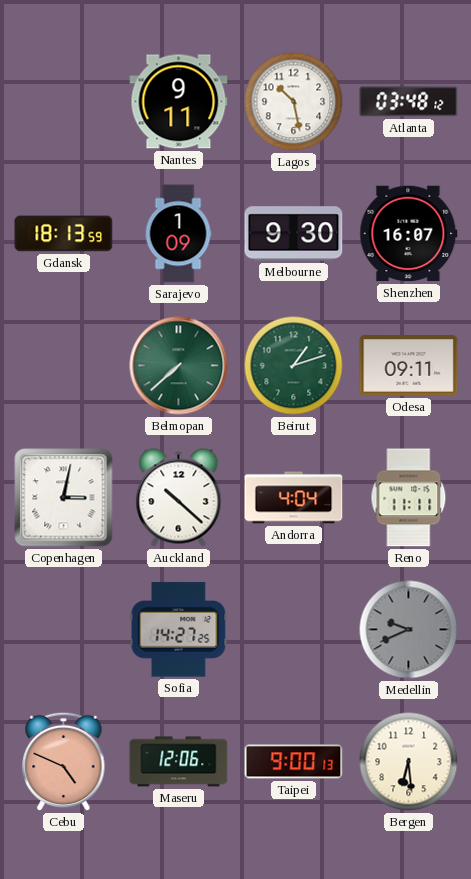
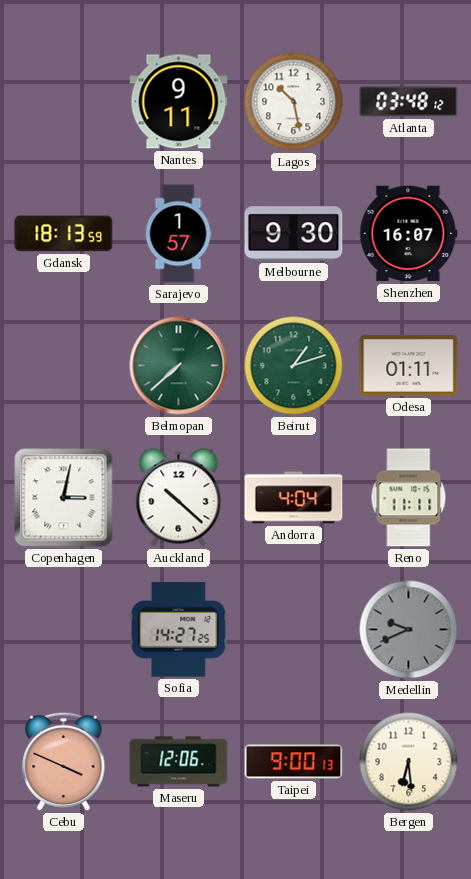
Sarajevo: 1:09 -> 1:57 (178, 234)
Odesa: 09:11 -> 01:11 (409, 366)
Cebu: 4:49 -> 3:49 (64, 762)
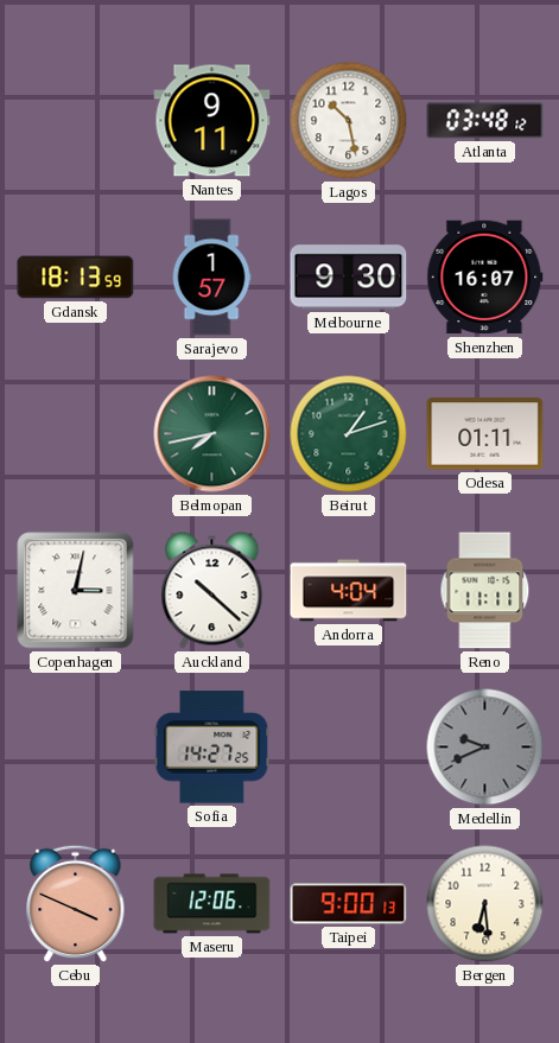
Belmopan: 7:38 -> 7:43 (212, 434)
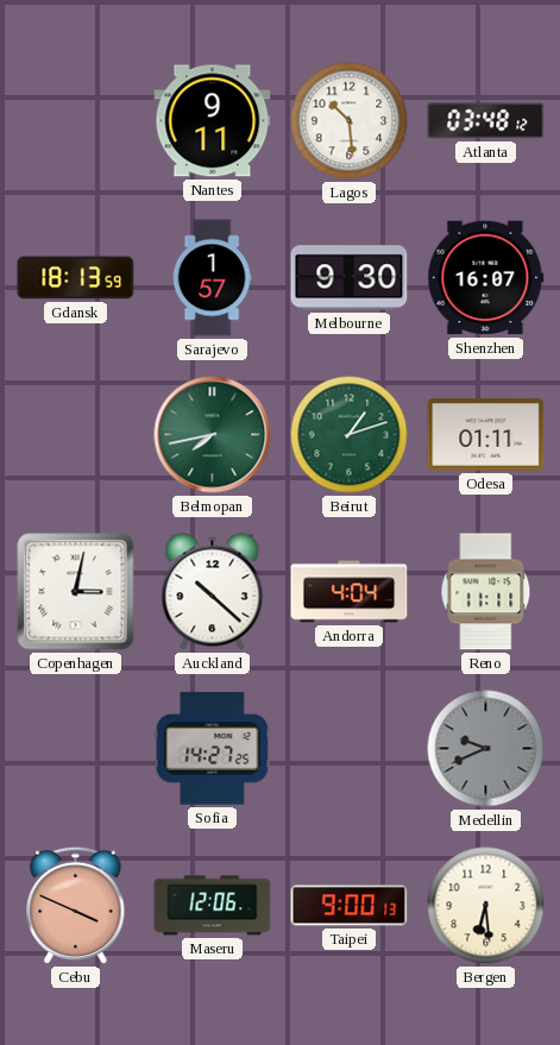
Lagos: 10:28 -> 10:29 (350, 121)
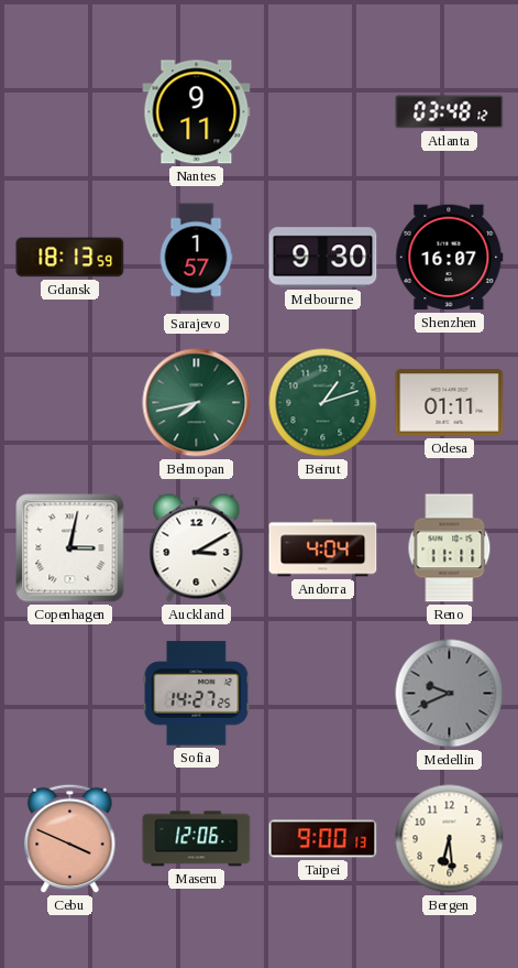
Lagos: 10:29 -> none (350, 121)
Auckland: 10:22 -> 3:10 (197, 548)
